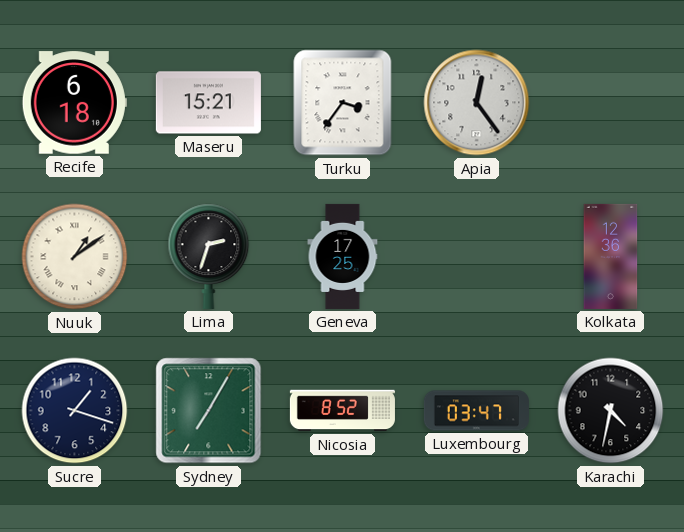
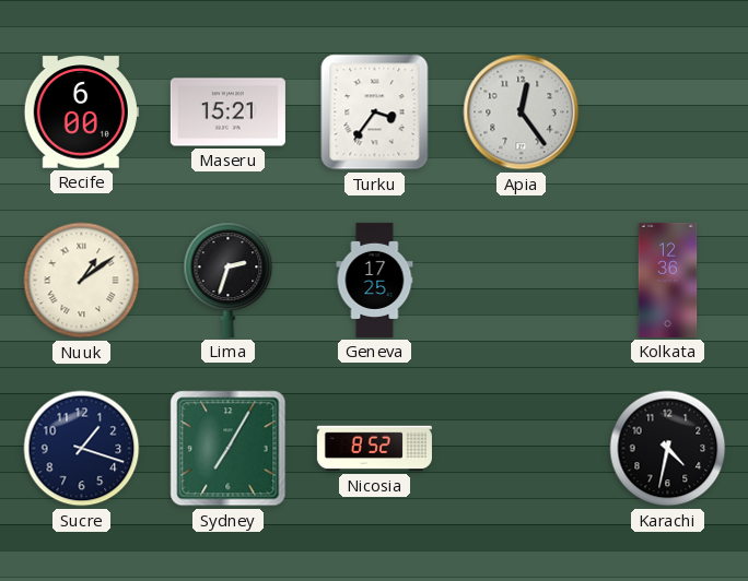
Recife: 6:18 -> 6:00 (81, 112)
Luxembourg: 03:47 -> none (476, 411)
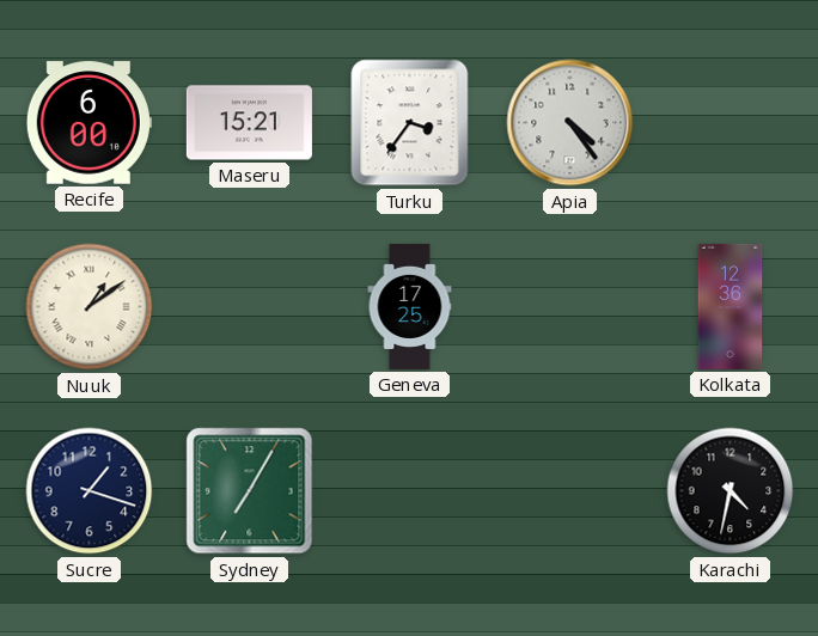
Apia: 12:24 -> 4:24 (570, 123)
Lima: 2:33 -> none (229, 280)
Nicosia: 8:52 -> none (374, 449)
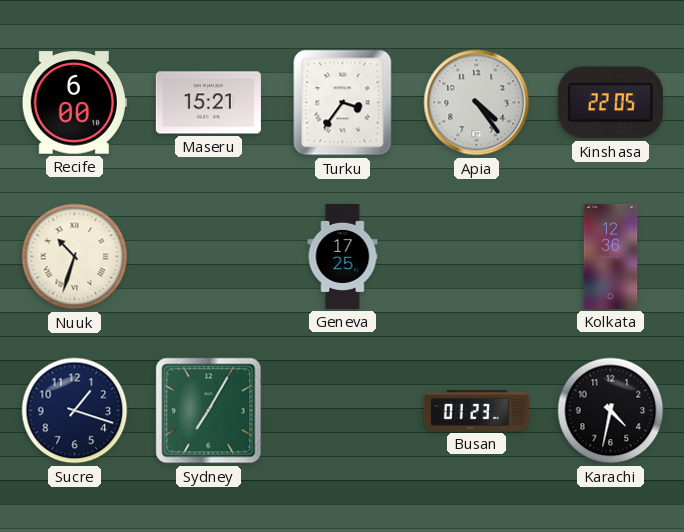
Kinshasa: none -> 22:05 (610, 103)
Nuuk: 1:09 -> 10:33 (75, 257)
Busan: none -> 01:23 (476, 411)
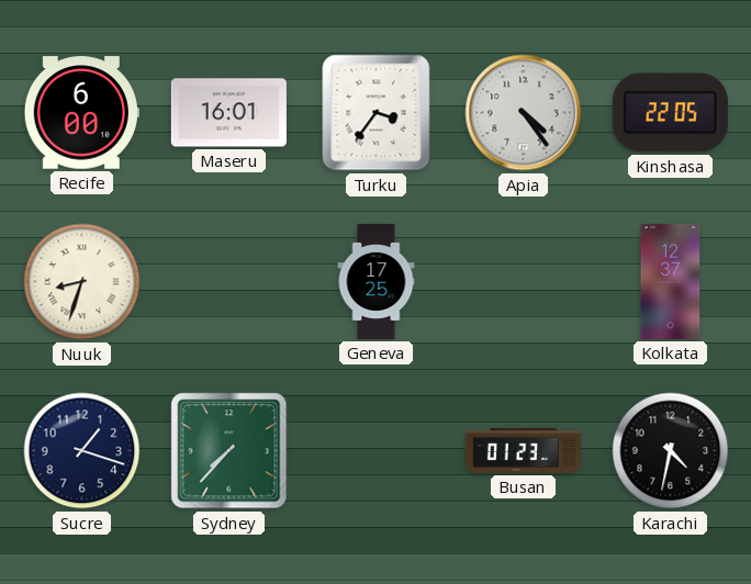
Maseru: 15:21 -> 16:01 (228, 113)
Nuuk: 10:33 -> 8:33 (82, 282)
Kolkata: 12:36 -> 12:37 (671, 281)
Sydney: 7:05 -> 7:37 (229, 451)
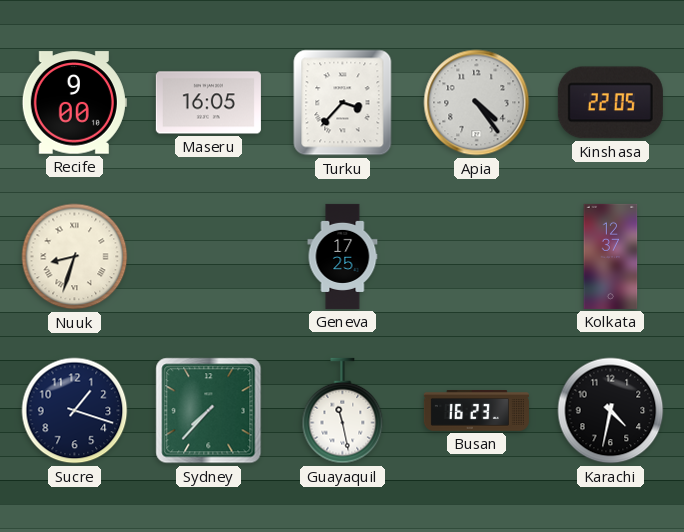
Recife: 6:00 -> 9:00 (74, 103)
Maseru: 16:01 -> 16:05 (208, 103)
Turku: 3:36 -> 3:37 (343, 103)
Guayaquil: none -> 11:28 (343, 411)
Busan: 01:23 -> 16:23 (476, 411)
